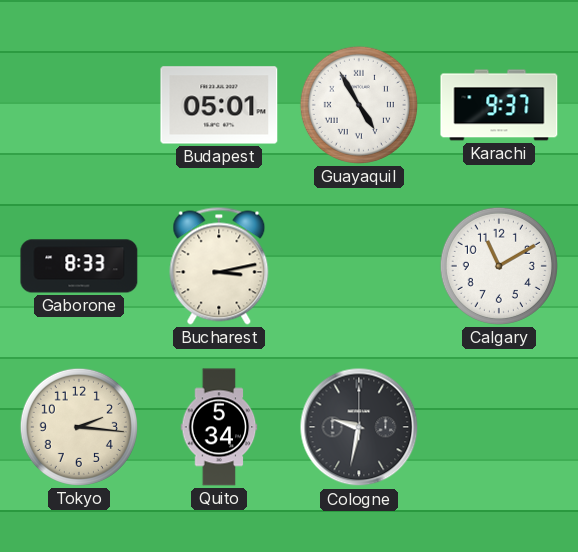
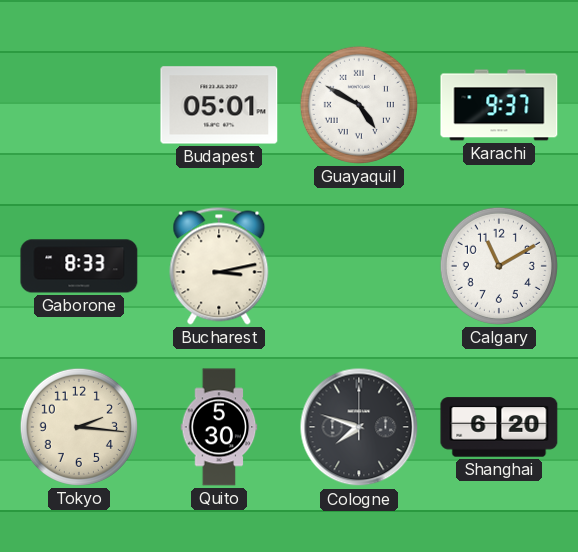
Guayaquil: 4:55 -> 4:50 (359, 105)
Quito: 5:34 -> 5:30 (219, 427)
Cologne: 9:32 -> 7:48 (359, 427)
Shanghai: none -> 6:20 (499, 427)
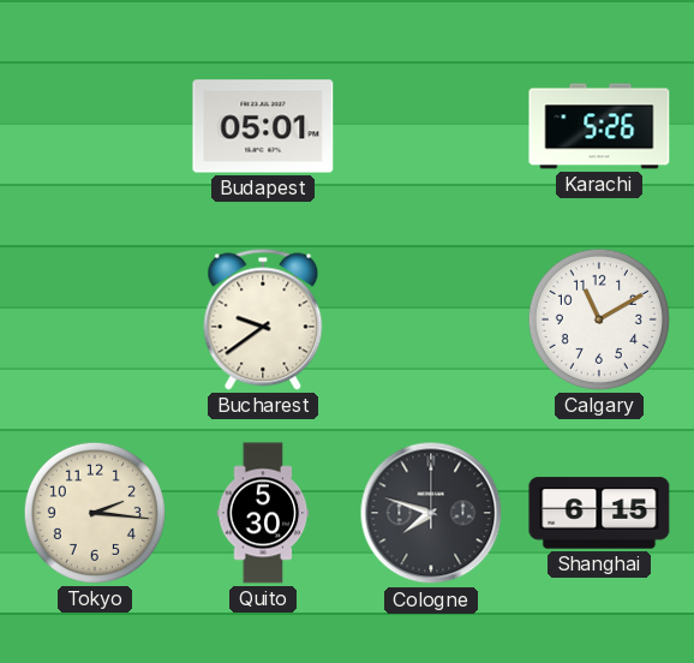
Guayaquil: 4:50 -> none (359, 105)
Karachi: 9:37 -> 5:26 (599, 126)
Gaborone: 8:33 -> none (79, 266)
Bucharest: 3:13 -> 9:39 (263, 319)
Shanghai: 6:20 -> 6:15 (599, 513)
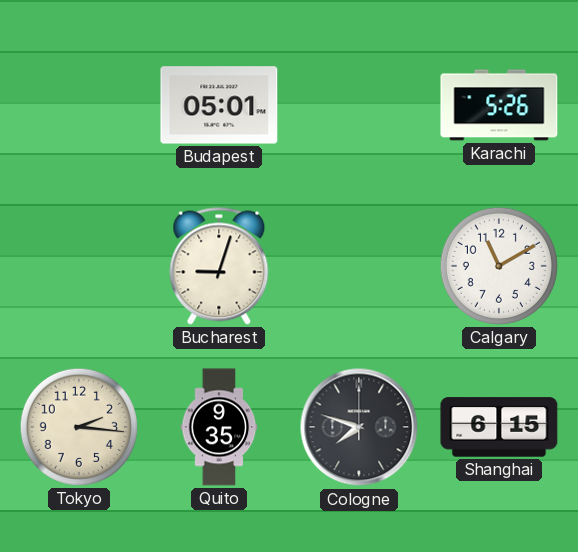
Bucharest: 9:39 -> 9:03 (219, 266)
Quito: 5:30 -> 9:35 (219, 427)
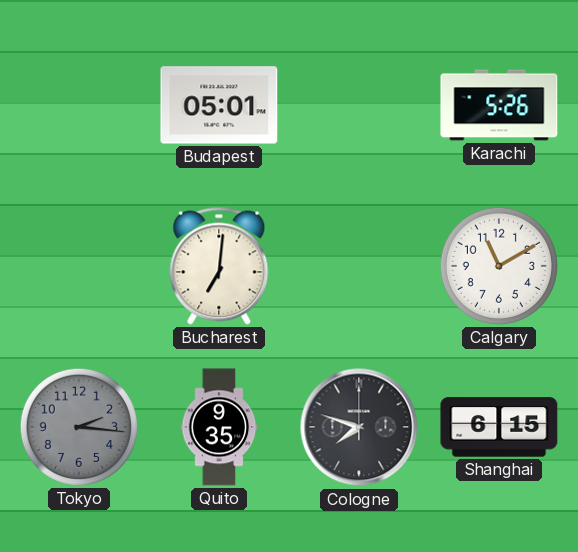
Bucharest: 9:03 -> 7:01 (219, 266)
Tokyo dial: cream -> grey (79, 427)
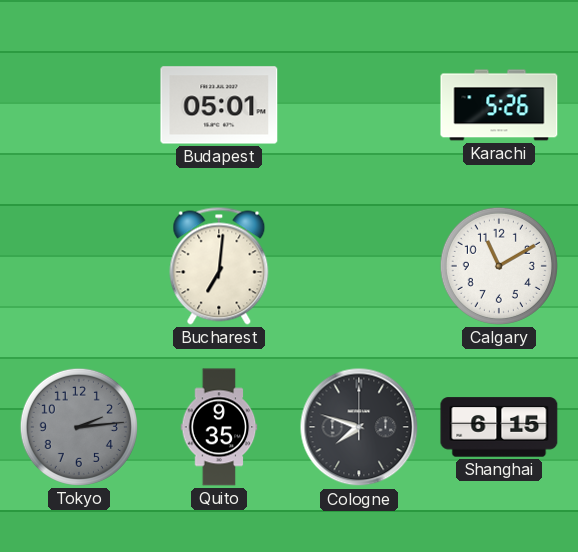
Tokyo: 2:16 -> 2:14 (79, 427)
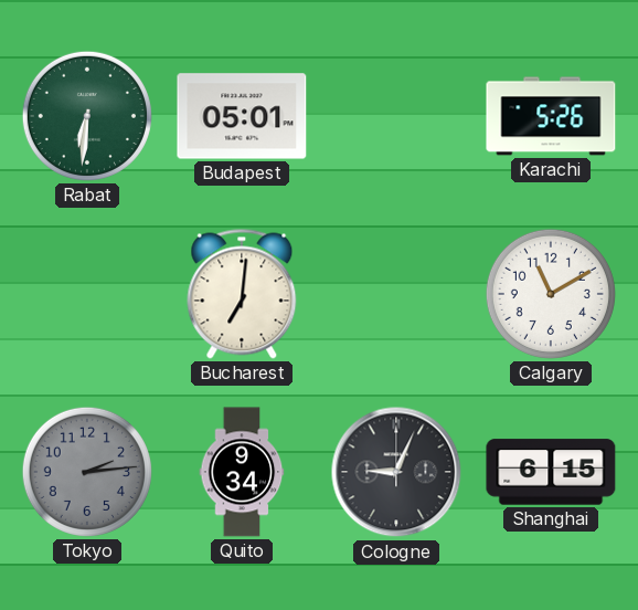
Rabat: none -> 6:31 (87, 116)
Quito: 9:35 -> 9:34 (242, 472)
Cologne: 7:48 -> 9:04 (396, 472)
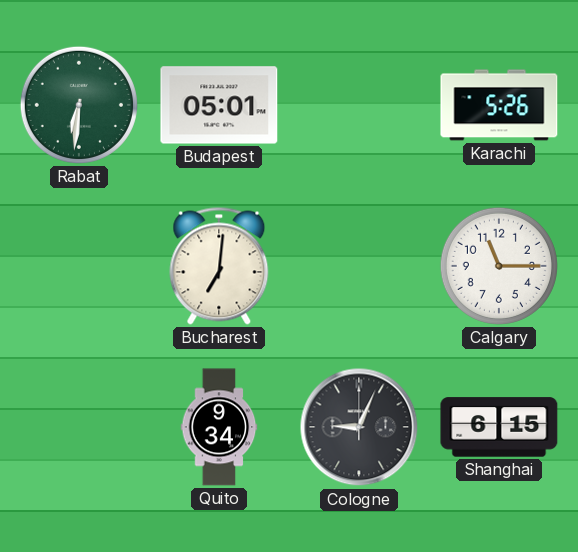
Calgary: 11:10 -> 11:15 (499, 266)
Tokyo: 2:14 -> none (87, 472)
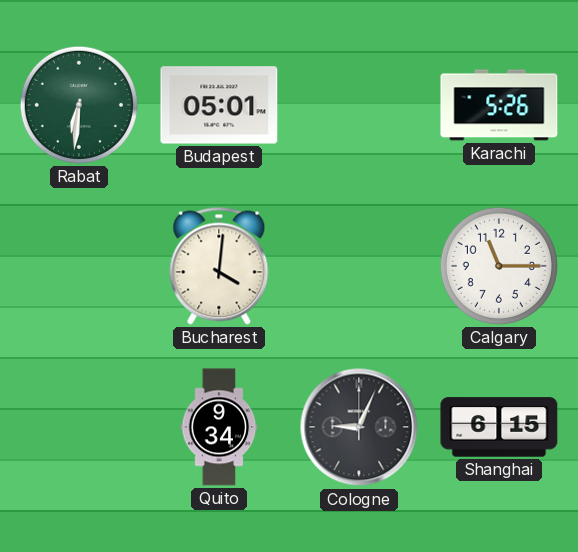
Bucharest: 7:01 -> 4:01 (219, 266)
